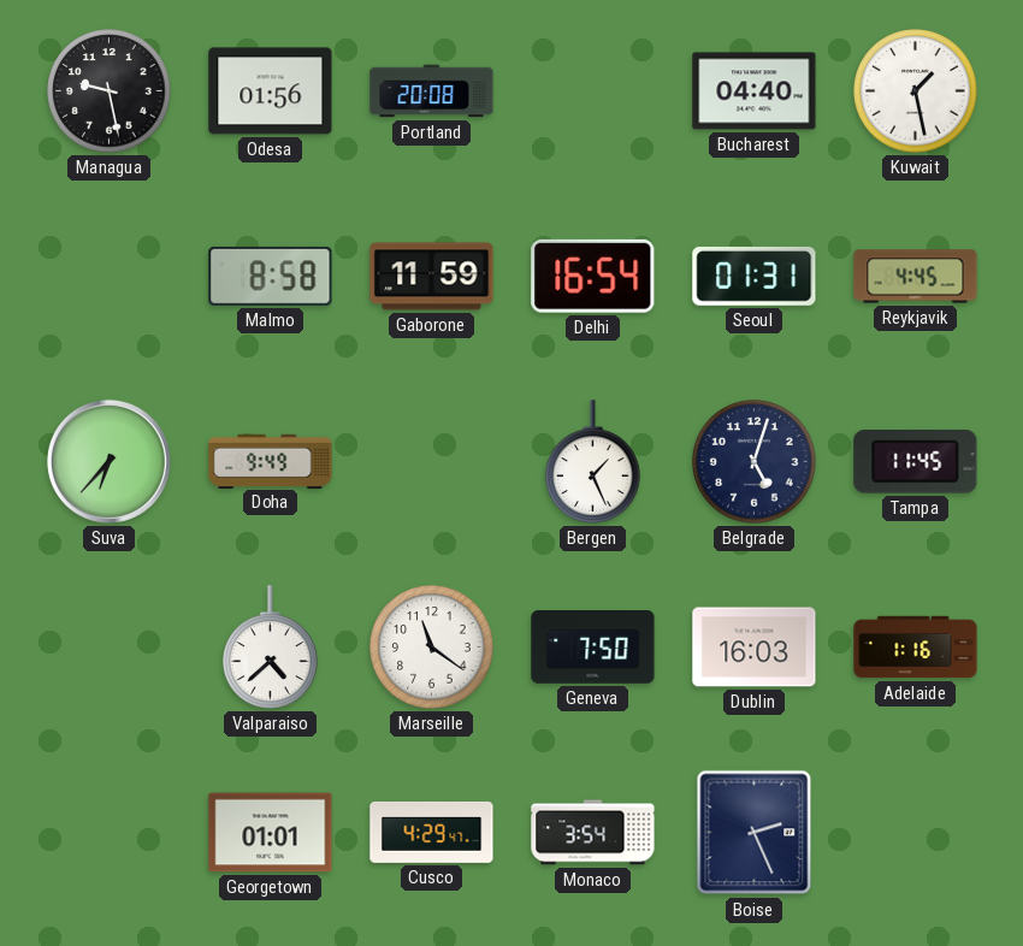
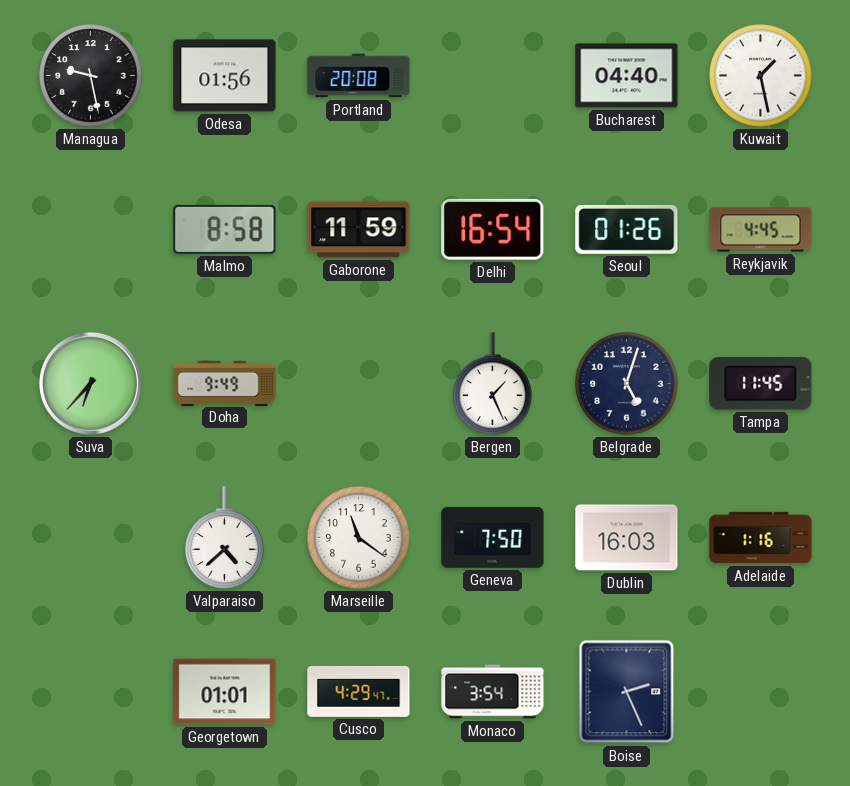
Seoul: 01:31 -> 01:26 (627, 229)
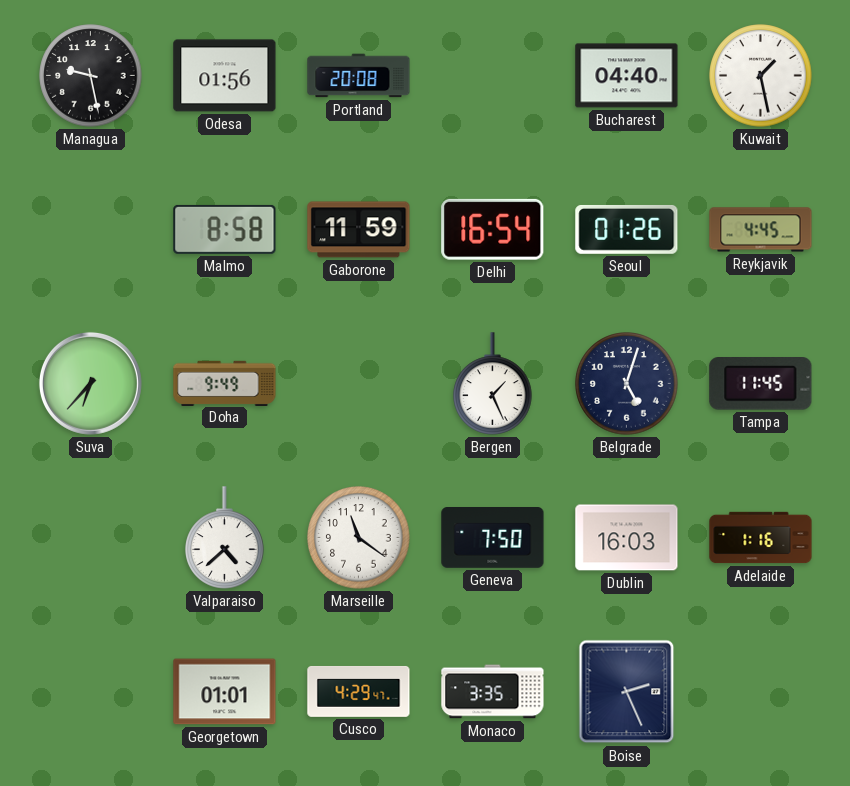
Monaco: 3:54 -> 3:35 (493, 692)
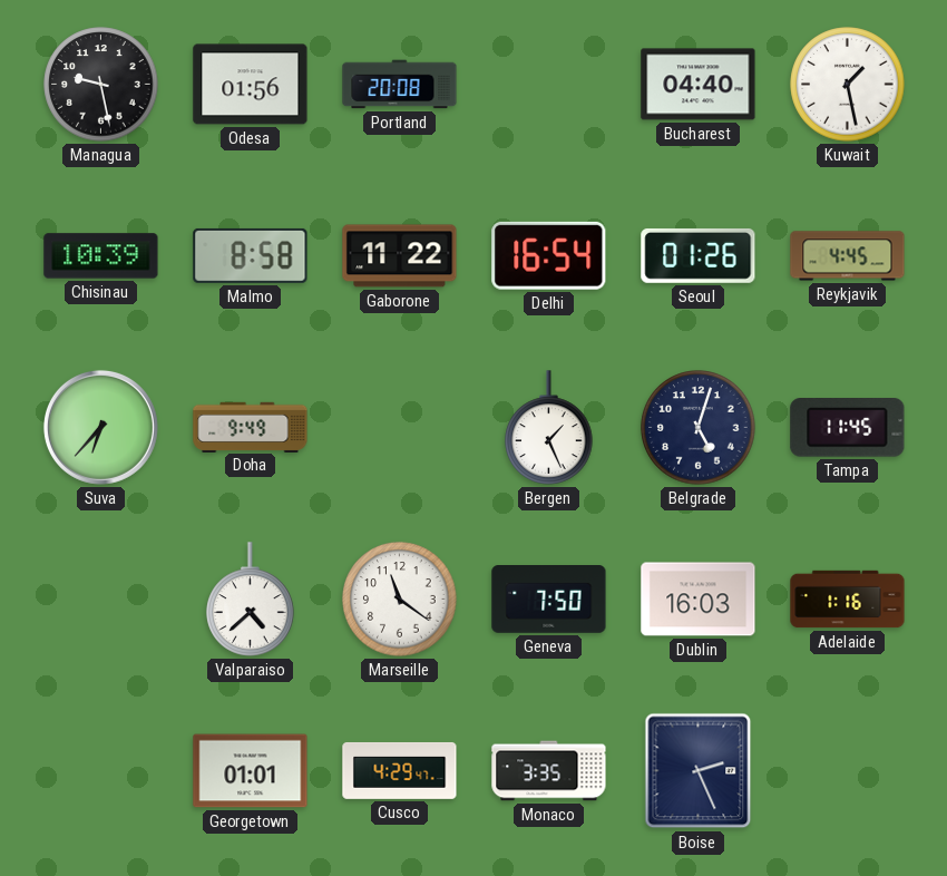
Chisinau: none -> 10:39 (101, 256)
Gaborone: 11:59 -> 11:22 (400, 256)
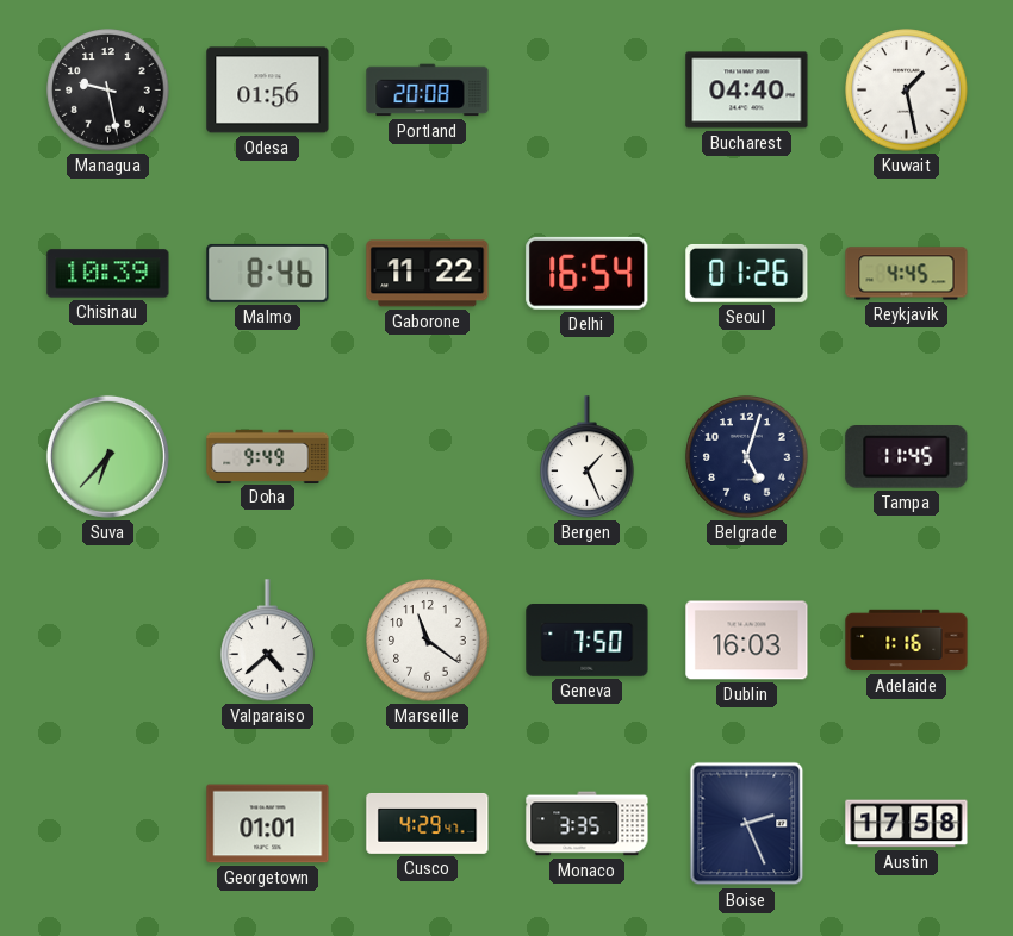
Malmo: 8:58 -> 8:46 (268, 273)
Austin: none -> 17:58 (907, 824)
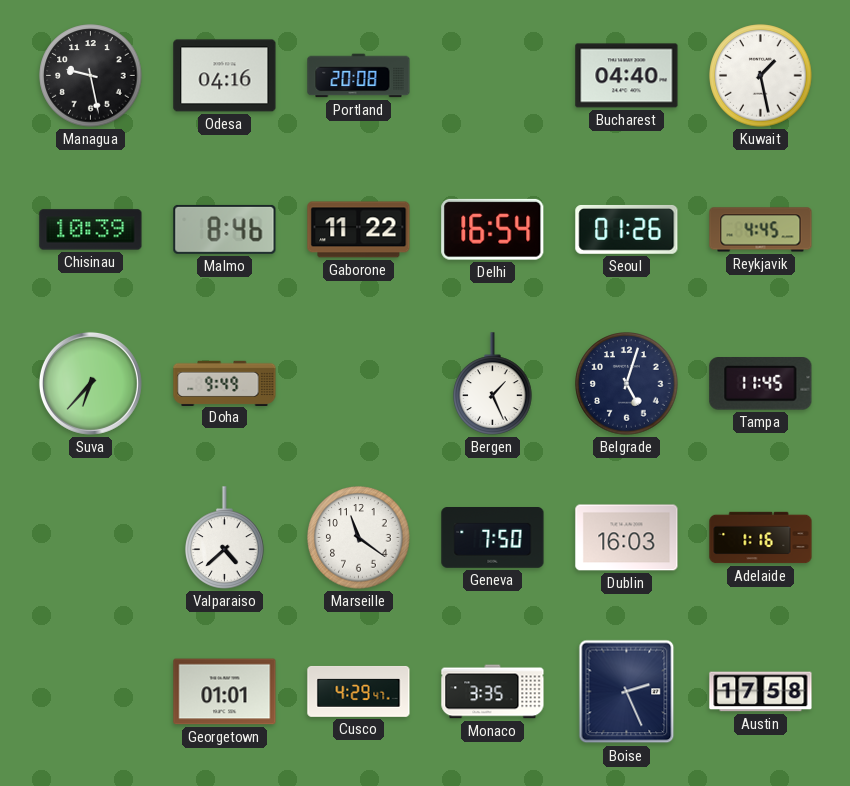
Odesa: 01:56 -> 04:16 (225, 76)
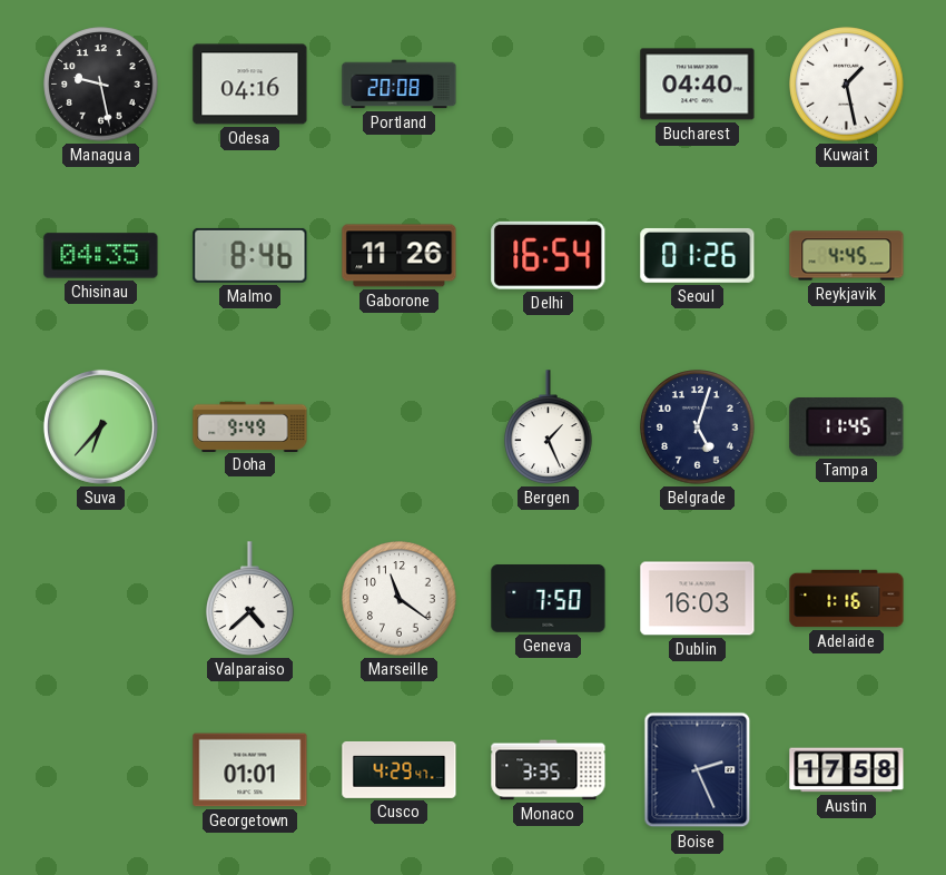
Chisinau: 10:39 -> 04:35 (101, 256)
Gaborone: 11:22 -> 11:26 (400, 256)
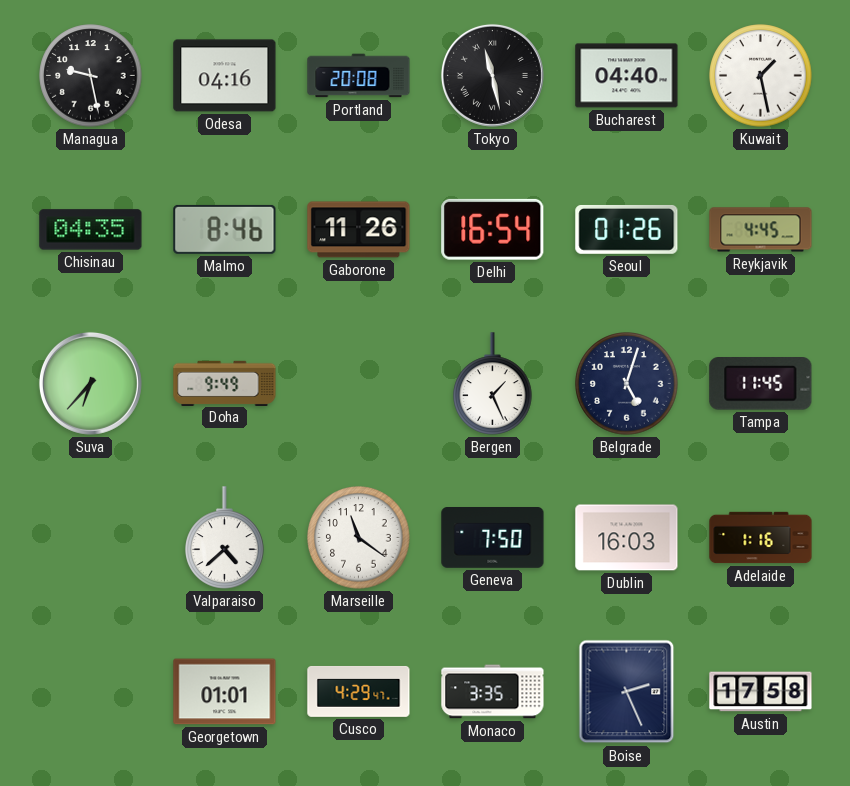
Tokyo: none -> 11:28 (492, 75)
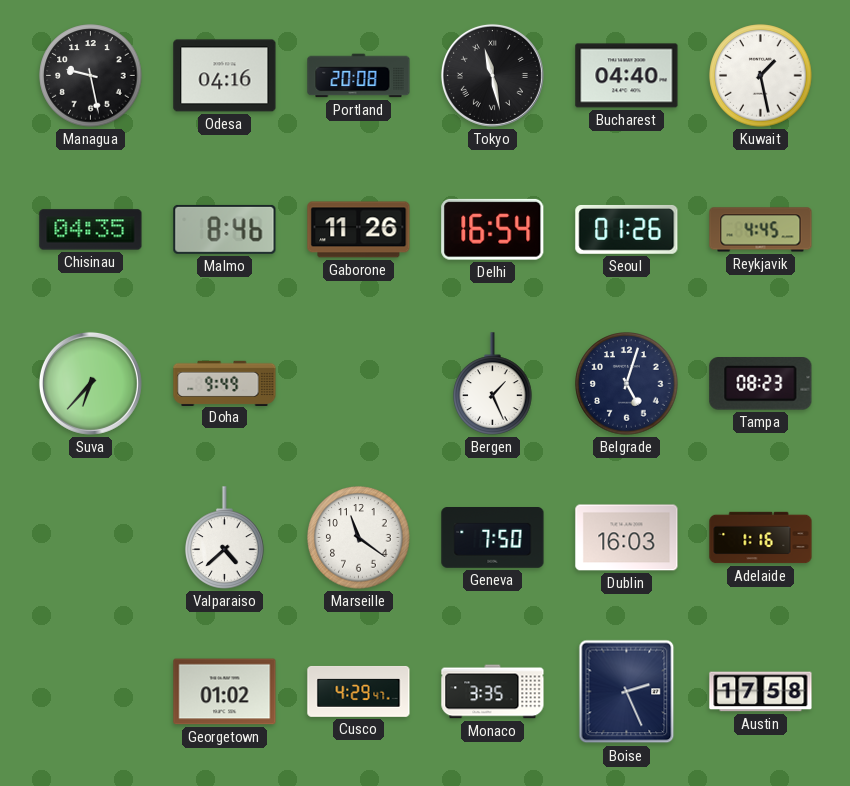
Tampa: 11:45 -> 08:23 (761, 384)
Georgetown: 01:01 -> 01:02 (225, 692)
